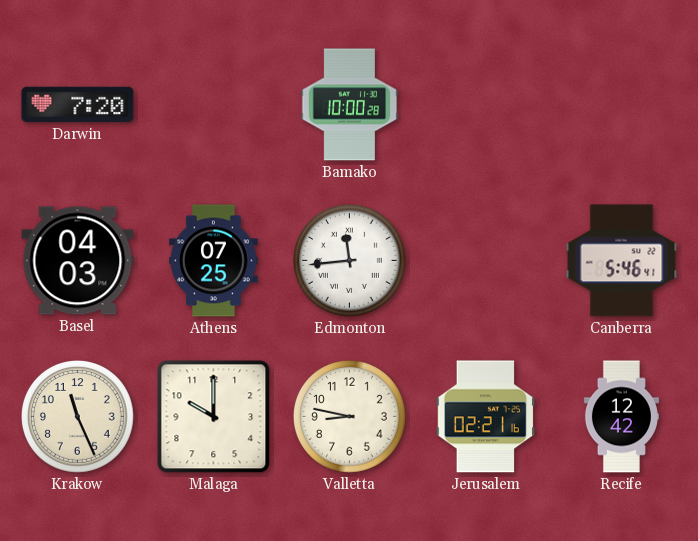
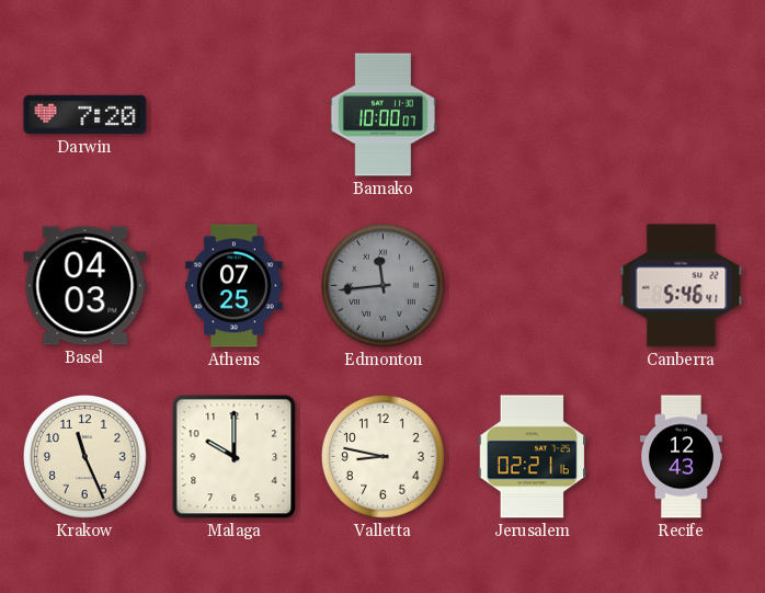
Bamako: 10:00:28 -> 10:00:07 (384, 115)
Edmonton dial: white -> grey (384, 286)
Recife: 12:42 -> 12:43 (681, 457)
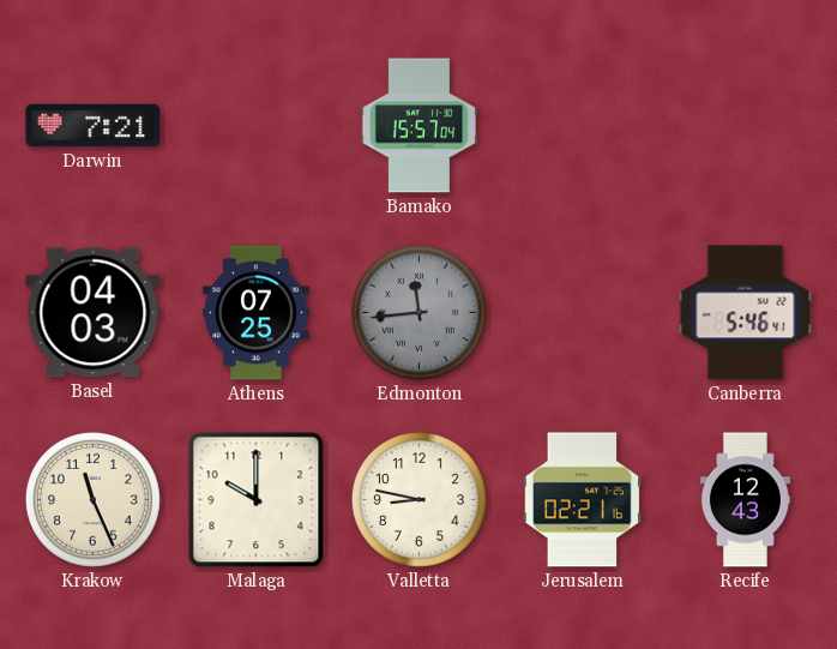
Darwin: 7:20 -> 7:21 (94, 126)
Bamako: 10:00 -> 15:57 (420, 126)
